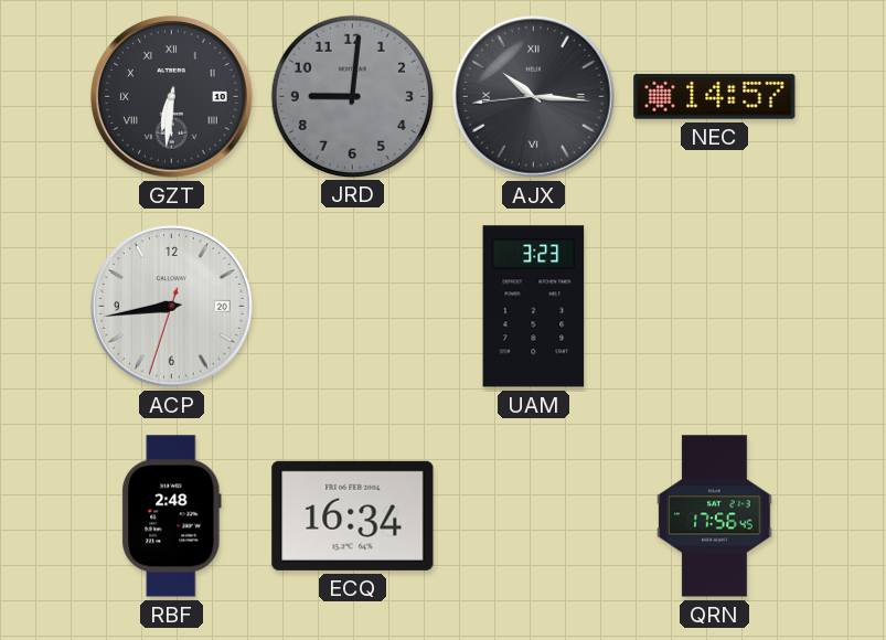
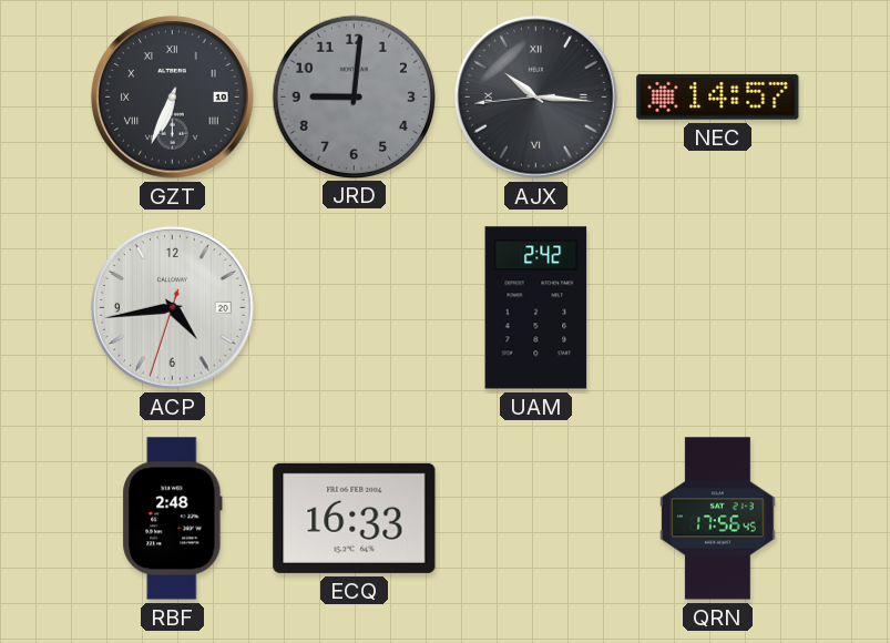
GZT: 6:31 -> 6:34 (173, 98)
ACP: 8:43 -> 4:43 (173, 308)
UAM: 3:23 -> 2:42 (536, 308)
ECQ: 16:34 -> 16:33 (355, 518)
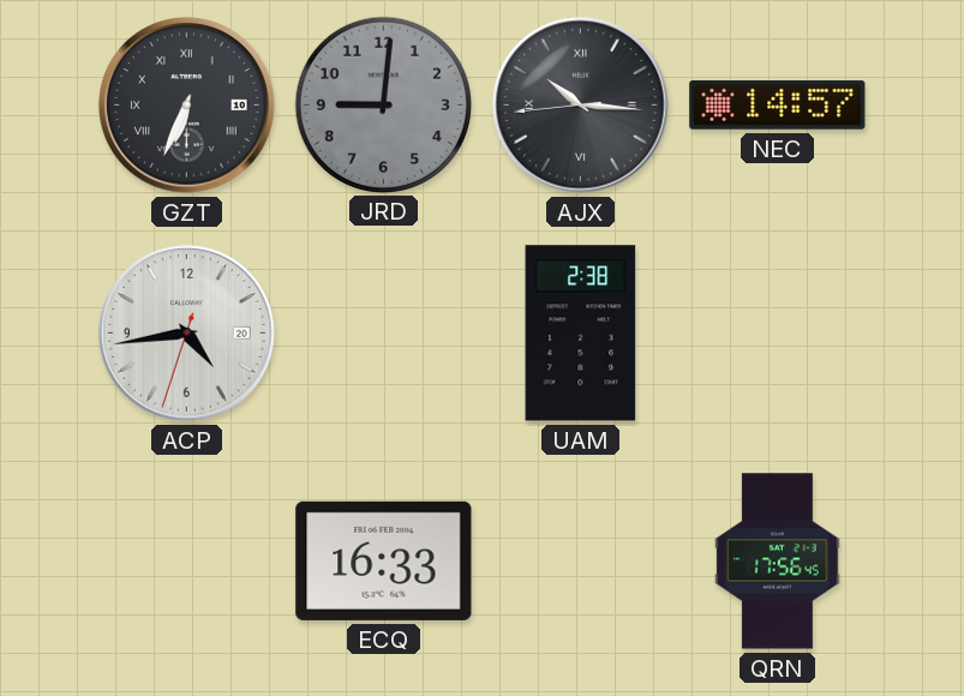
UAM: 2:42 -> 2:38 (581, 334)
RBF: 2:48 -> none (173, 519)
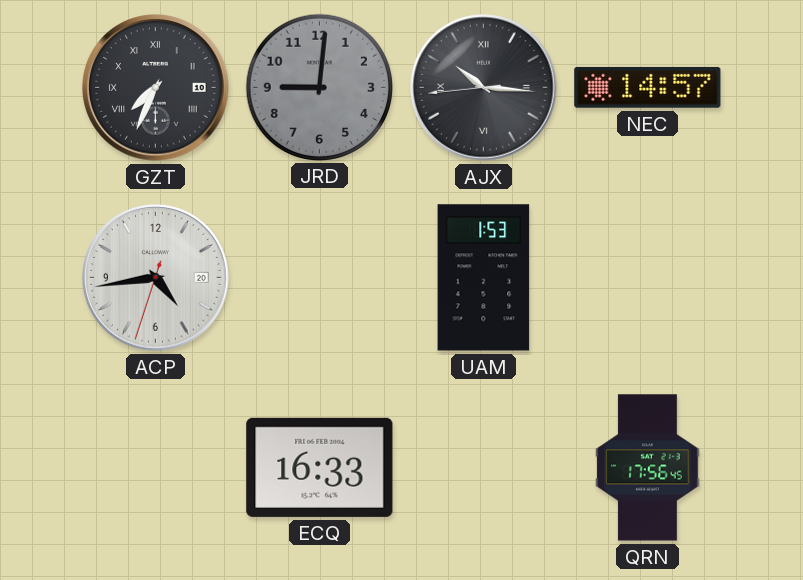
GZT: 6:34 -> 7:34 (156, 88)
UAM: 2:38 -> 1:53 (484, 278)
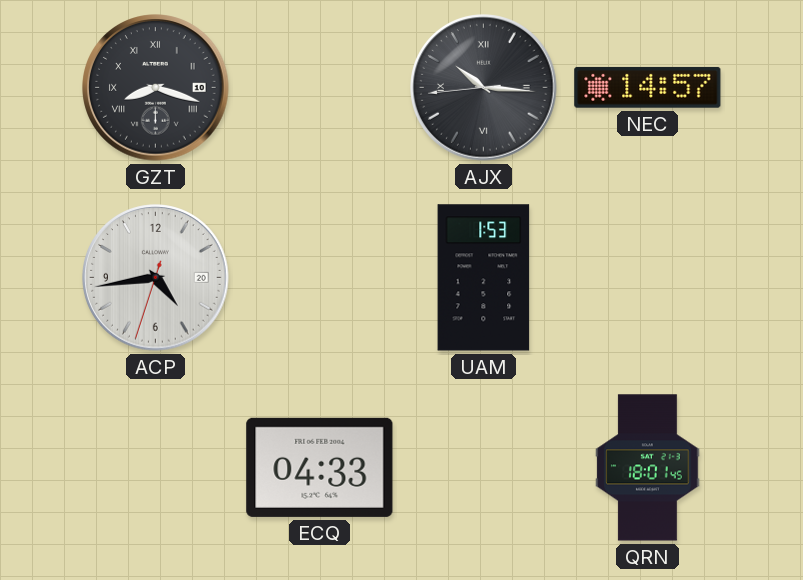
GZT: 7:34 -> 8:18 (156, 88)
JRD: 9:01 -> none (319, 87)
ECQ: 16:33 -> 04:33 (320, 467)
QRN: 17:56 -> 18:01 (648, 468)
